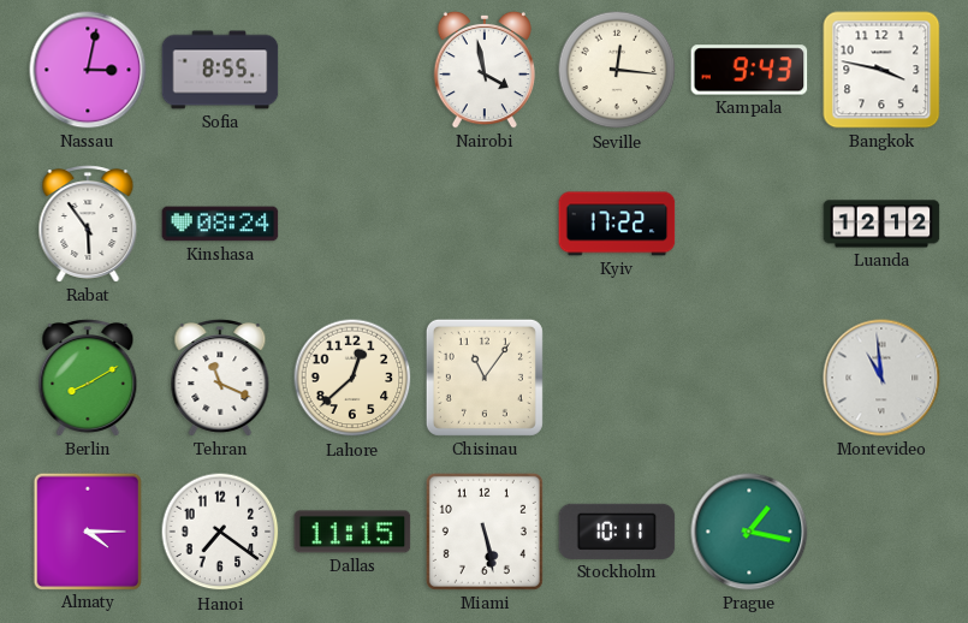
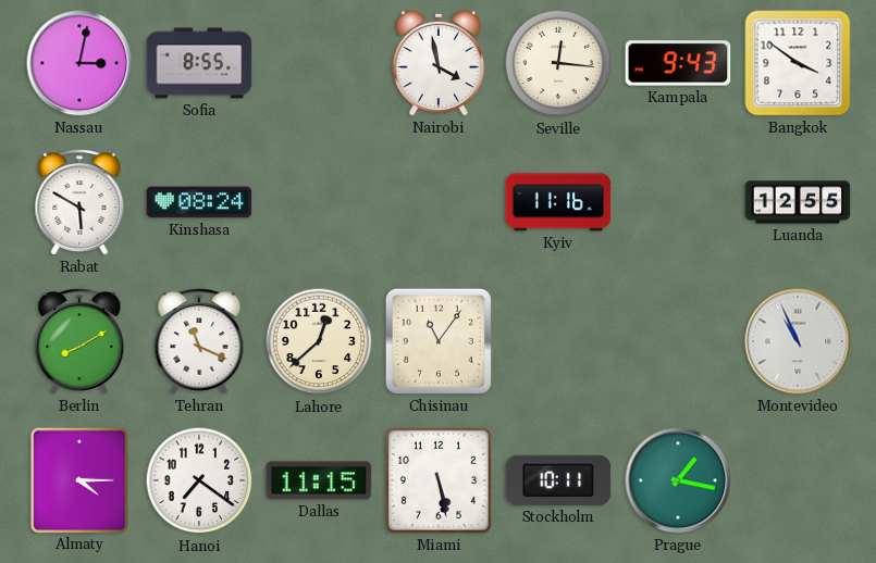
Bangkok: 3:47 -> 3:51 (798, 63)
Rabat: 5:54 -> 5:50 (79, 202)
Kyiv: 17:22 -> 11:16 (558, 202)
Luanda: 12:12 -> 12:55 (798, 202)
Montevideo: 10:59 -> 10:56 (798, 341)
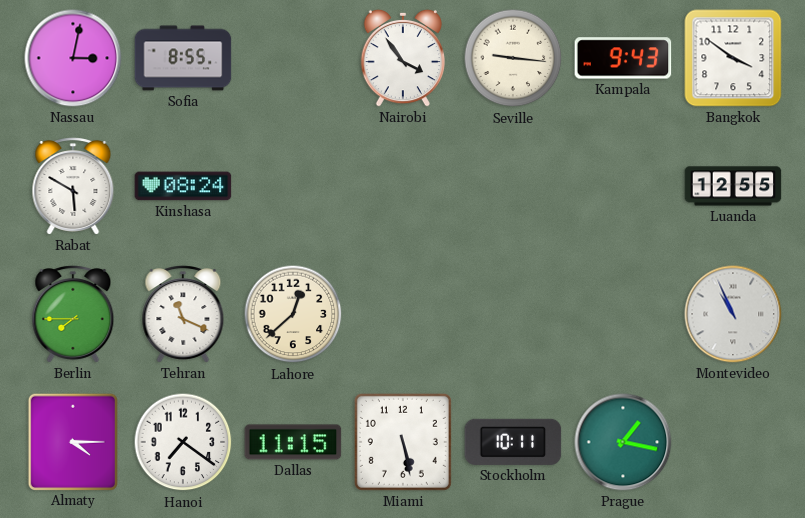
Nairobi: 3:58 -> 3:54 (402, 58)
Seville: 12:16 -> 9:16 (513, 58)
Kyiv: 11:16 -> none (558, 202)
Berlin: 8:10 -> 7:45 (73, 314)
Chisinau: 11:06 -> none (439, 341)
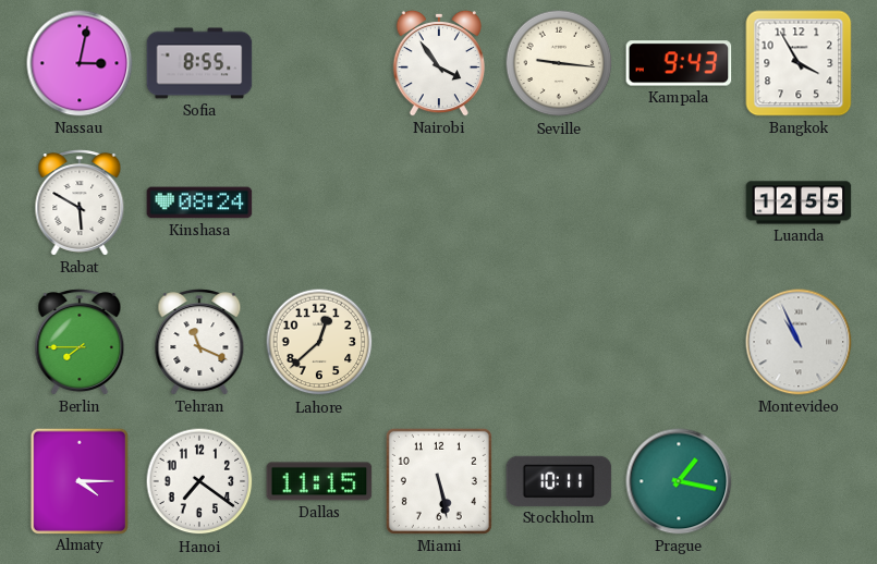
Bangkok: 3:51 -> 3:55 (799, 63)
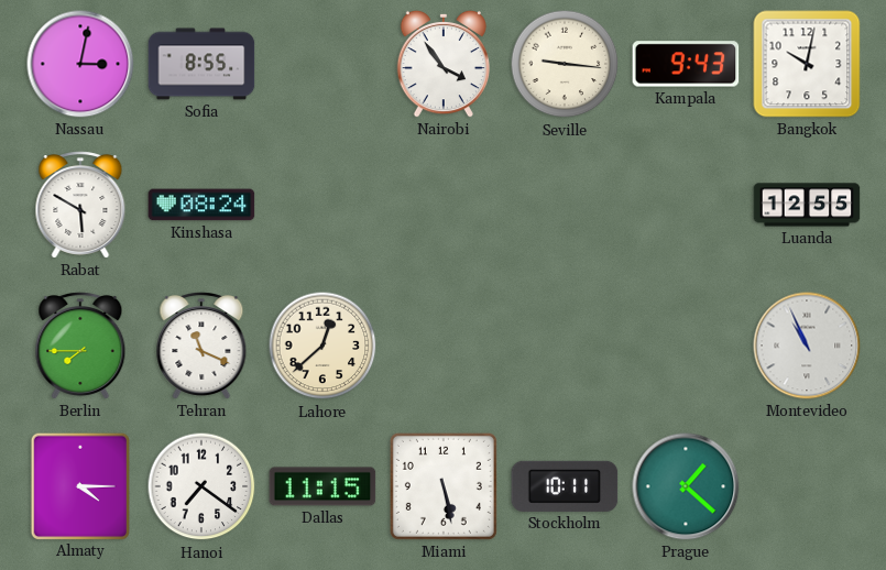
Bangkok: 3:55 -> 10:02 (807, 64)
Prague: 1:17 -> 1:22 (686, 486)
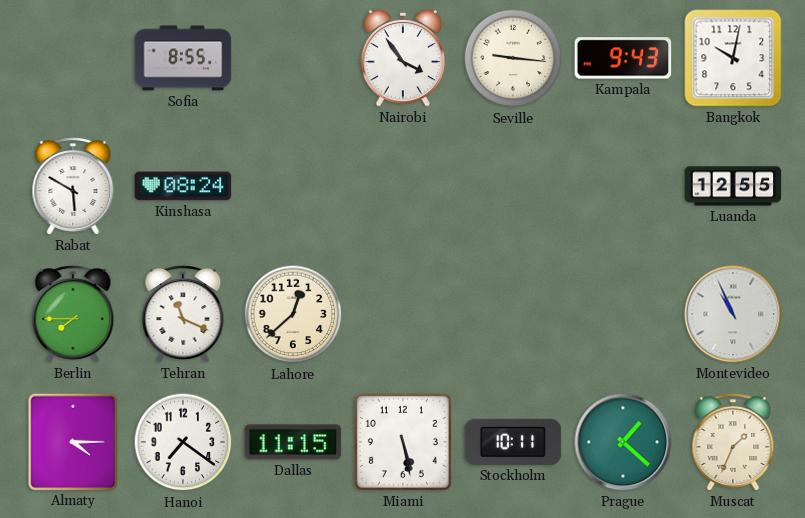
Nassau: 3:02 -> none (80, 64)
Muscat: none -> 1:34 (733, 442)
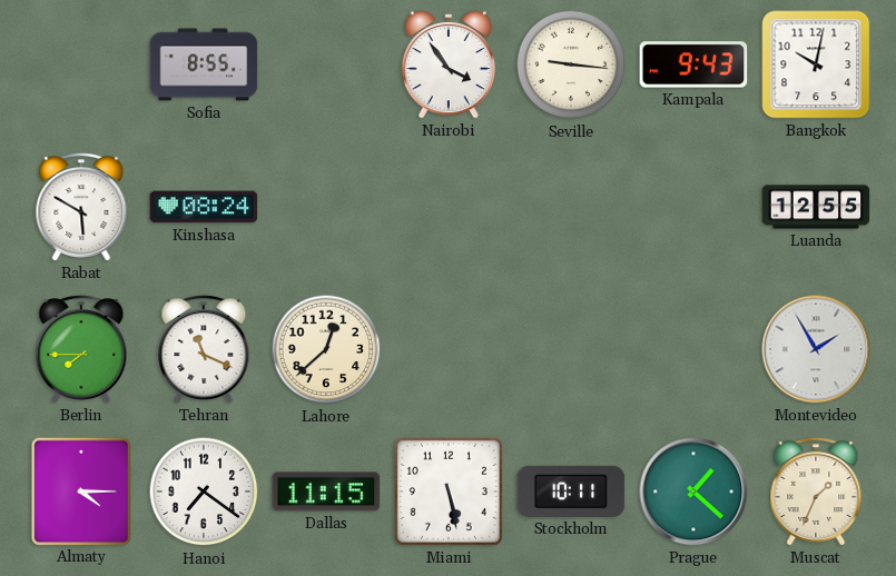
Montevideo: 10:56 -> 1:55 (816, 349)
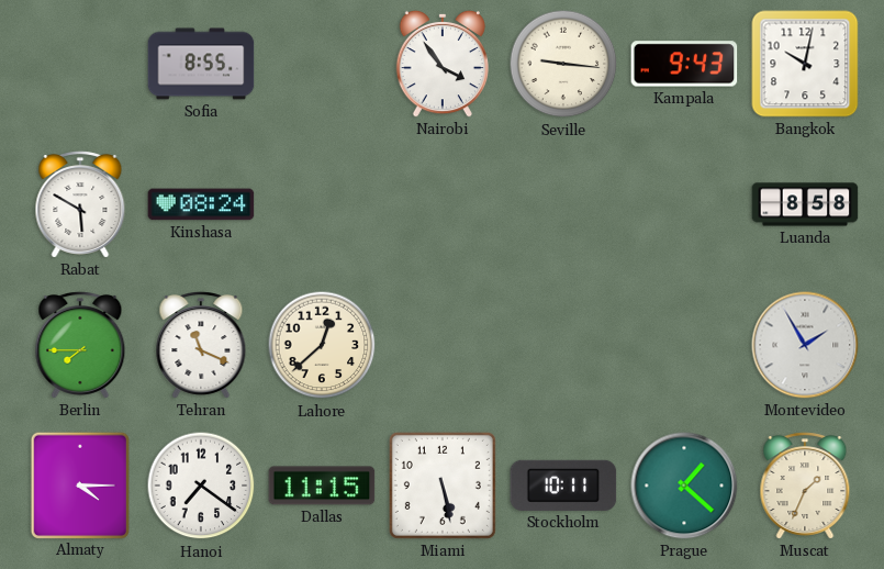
Luanda: 12:55 -> 8:58 (805, 204)
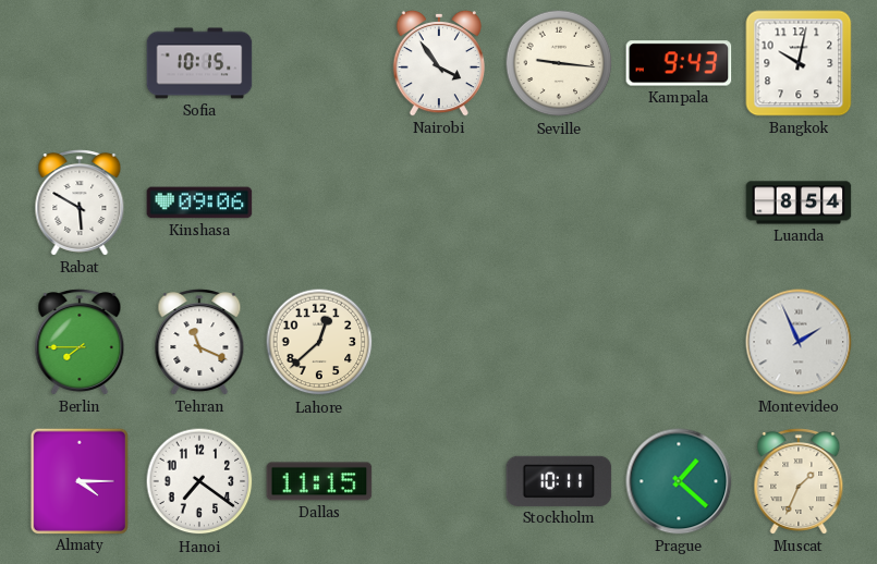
Sofia: 8:55 -> 10:15 (199, 63)
Kinshasa: 08:24 -> 09:06 (199, 203)
Luanda: 8:58 -> 8:54 (799, 203)
Montevideo: 1:55 -> 1:56 (799, 342)
Miami: 5:28 -> none (443, 486)
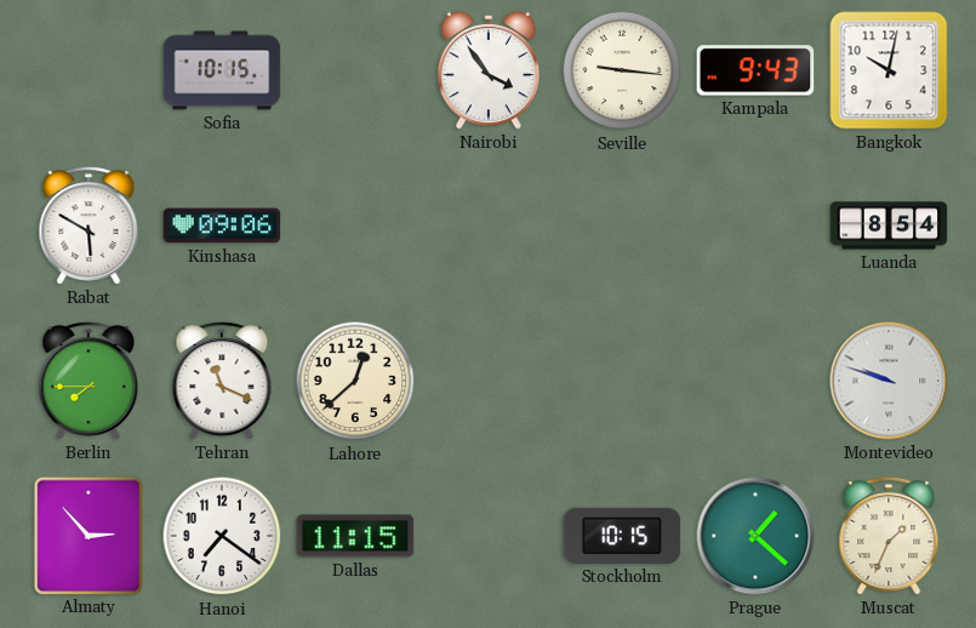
Montevideo: 1:56 -> 9:48 (889, 381)
Almaty: 4:15 -> 2:53 (89, 535)
Stockholm: 10:11 -> 10:15 (622, 536)
